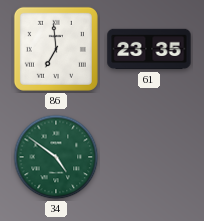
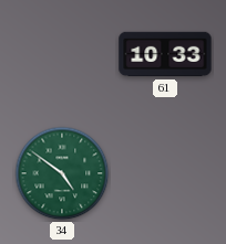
86: 6:59 -> none (56, 49)
61: 23:35 -> 10:33 (165, 54)
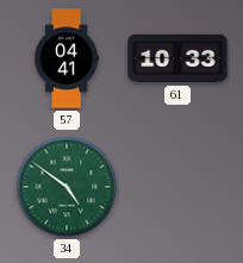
57: none -> 04:41 (67, 58)
